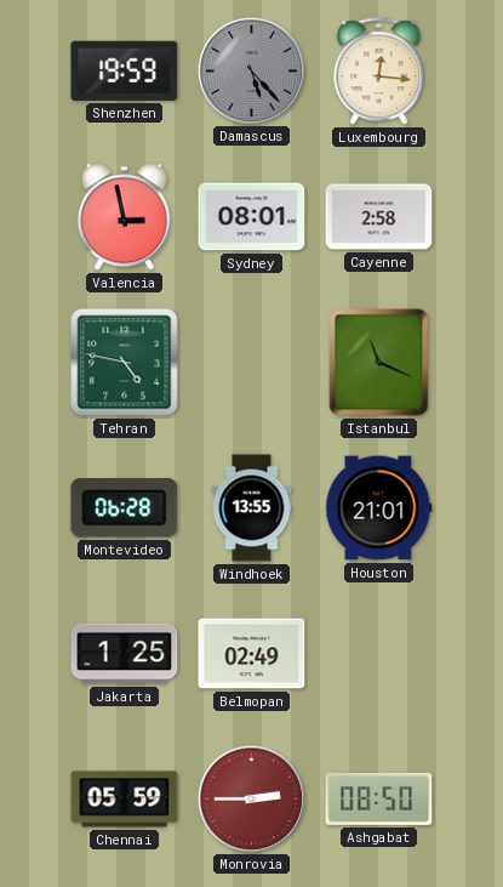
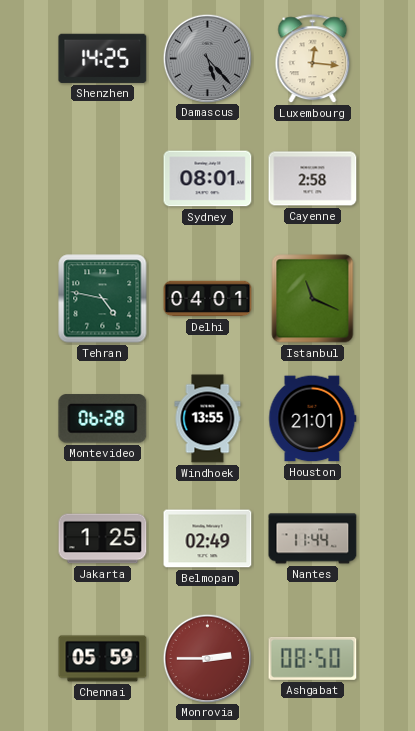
Shenzhen: 19:59 -> 14:25 (103, 58)
Valencia: 2:58 -> none (124, 217)
Delhi: none -> 04:01 (208, 299)
Nantes: none -> 11:44 (313, 539)
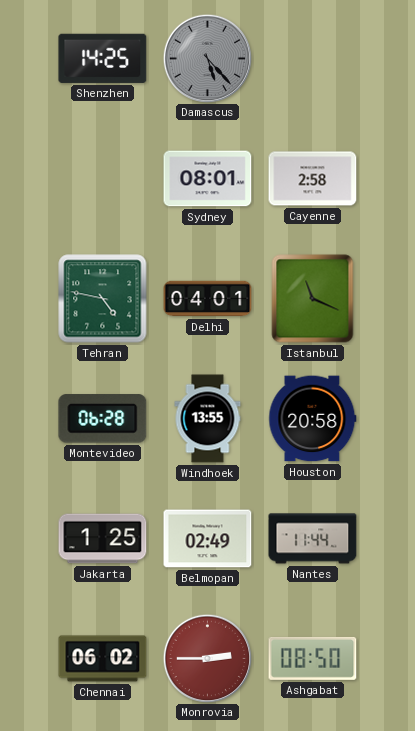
Luxembourg: 12:16 -> none (313, 59)
Houston: 21:01 -> 20:58 (313, 419)
Chennai: 05:59 -> 06:02 (103, 659)
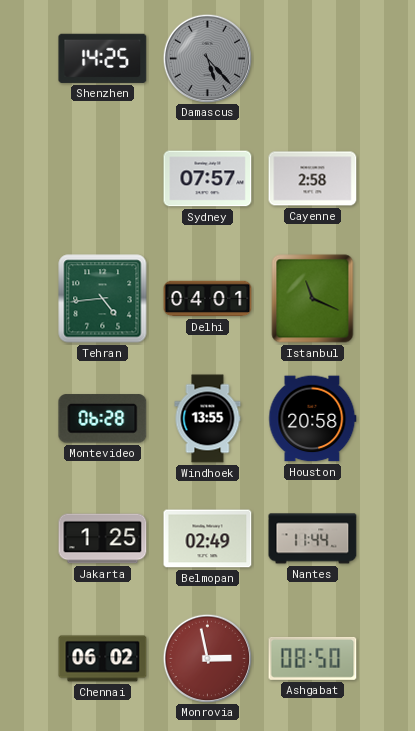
Sydney: 08:01 -> 07:57 (208, 179)
Tehran: 4:47 -> 4:44 (103, 299)
Monrovia: 2:45 -> 2:58 (207, 658)
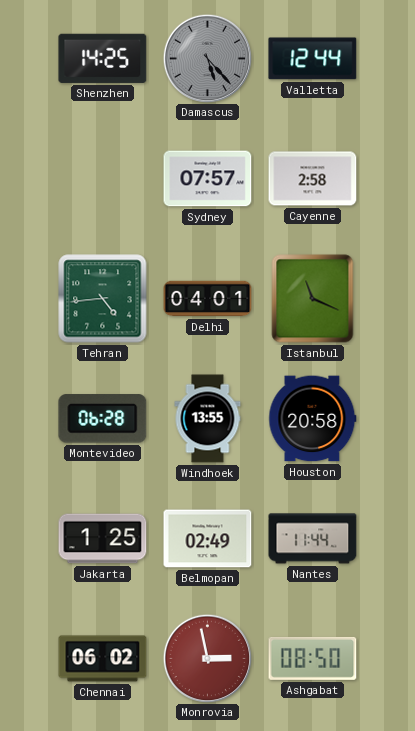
Valletta: none -> 12:44 (313, 59)
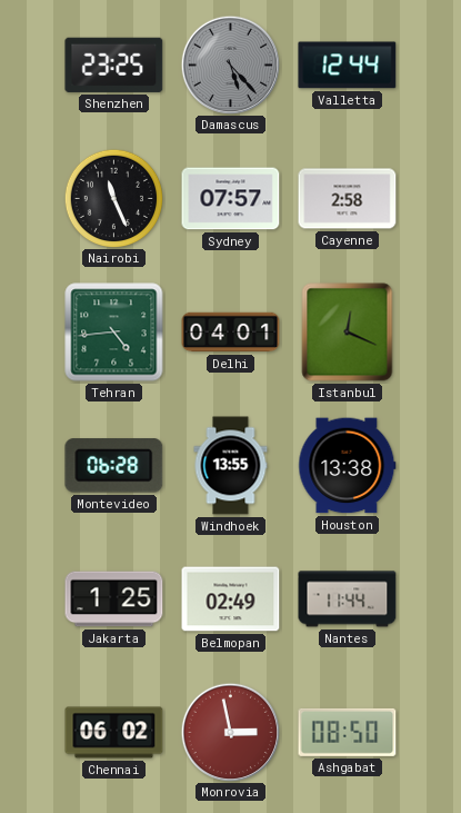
Shenzhen: 14:25 -> 23:25 (114, 65)
Nairobi: none -> 11:26 (113, 198)
Istanbul: 11:19 -> 12:19 (348, 333)
Houston: 20:58 -> 13:38 (348, 466)
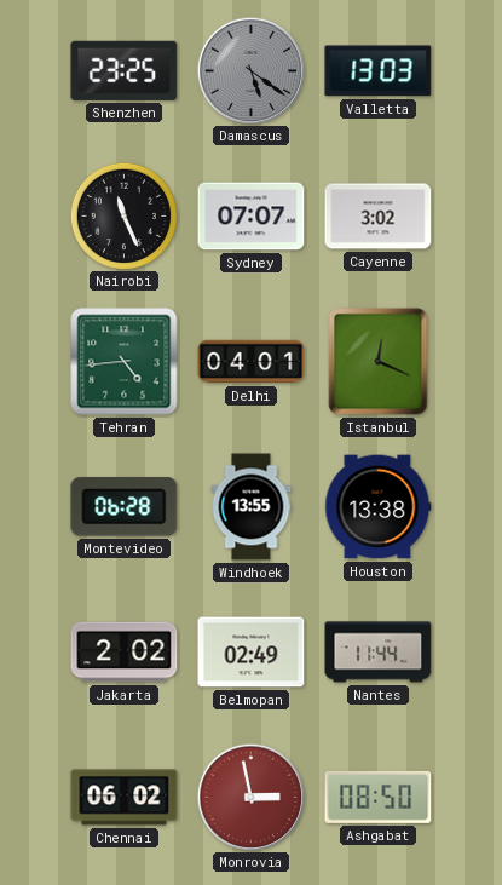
Damascus: 5:23 -> 5:21 (250, 70)
Valletta: 12:44 -> 13:03 (379, 71)
Sydney: 07:57 -> 07:07 (252, 217)
Cayenne: 2:58 -> 3:02 (379, 217)
Jakarta: 1:25 -> 2:02 (125, 653)
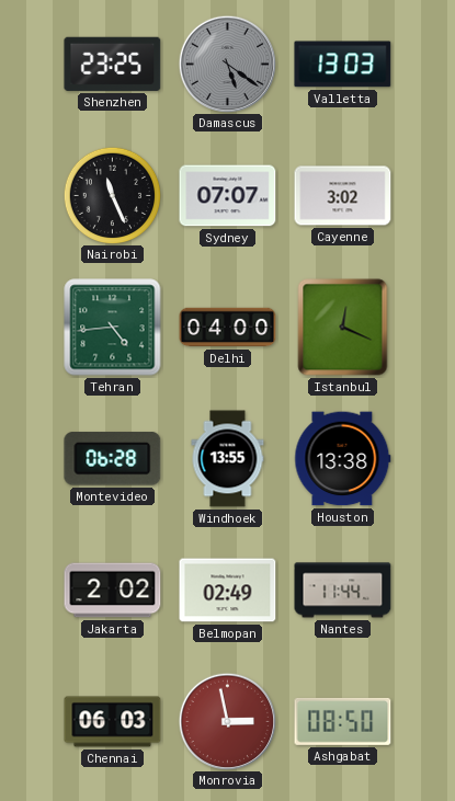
Delhi: 04:01 -> 04:00 (228, 328)
Chennai: 06:02 -> 06:03 (113, 722)
